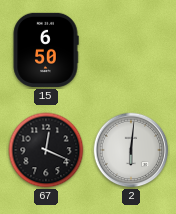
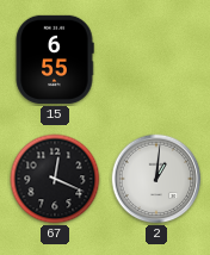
15: 6:50 -> 6:55 (55, 60)
2: 6:01 -> 1:01 (156, 179)
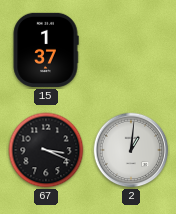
15: 6:55 -> 1:37 (46, 50)
67: 12:19 -> 3:19 (46, 150)
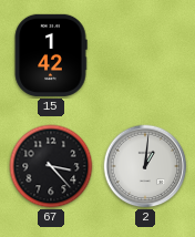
15: 1:37 -> 1:42 (51, 55)
67: 3:19 -> 3:23 (51, 166)
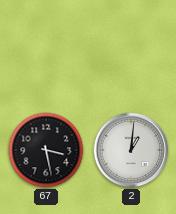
15: 1:42 -> none (51, 55)
67: 3:23 -> 3:28 (46, 150)
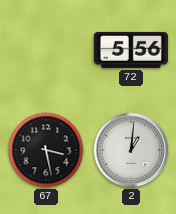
72: none -> 5:56 (131, 50)
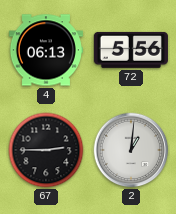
4: none -> 06:13 (46, 50)
67: 3:28 -> 2:45 (46, 150)
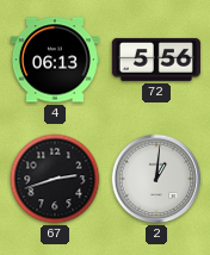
67: 2:45 -> 2:42 (55, 179)
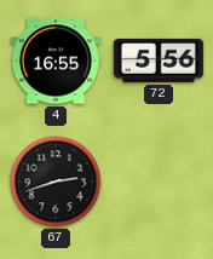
4: 06:13 -> 16:55 (56, 61)
2: 1:01 -> none (156, 179)
